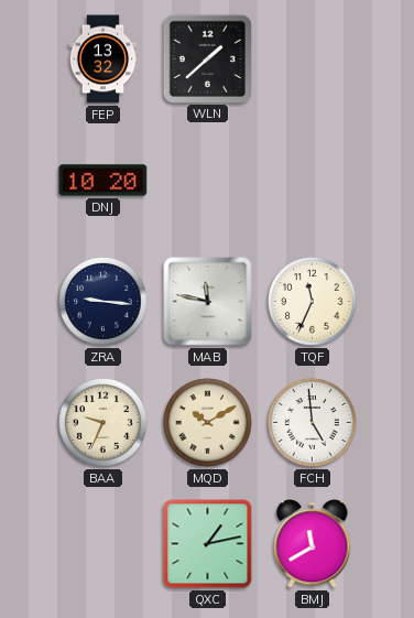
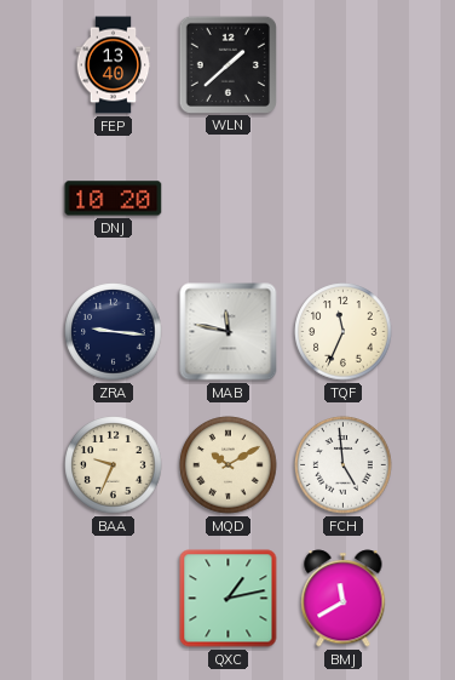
FEP: 13:32 -> 13:40 (114, 65)
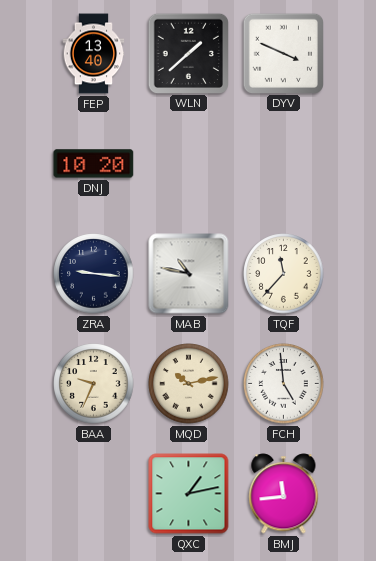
DYV: none -> 3:49 (283, 53)
MAB: 11:47 -> 10:47 (189, 274)
TQF: 11:34 -> 11:37 (284, 274)
MQD: 10:10 -> 10:13 (189, 384)
BMJ: 11:40 -> 11:44 (284, 494)
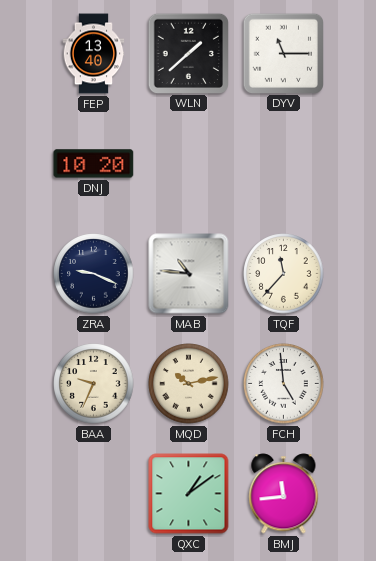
DYV: 3:49 -> 11:15 (283, 53)
ZRA: 9:16 -> 9:19 (94, 274)
MAB: 10:47 -> 10:46 (189, 274)
QXC: 1:13 -> 1:09 (189, 494)
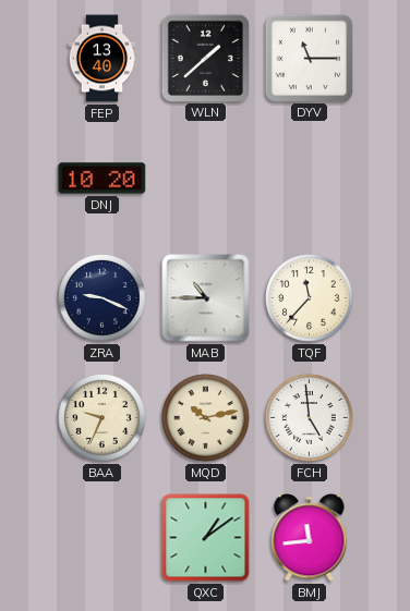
MAB: 10:46 -> 10:45 (206, 298)
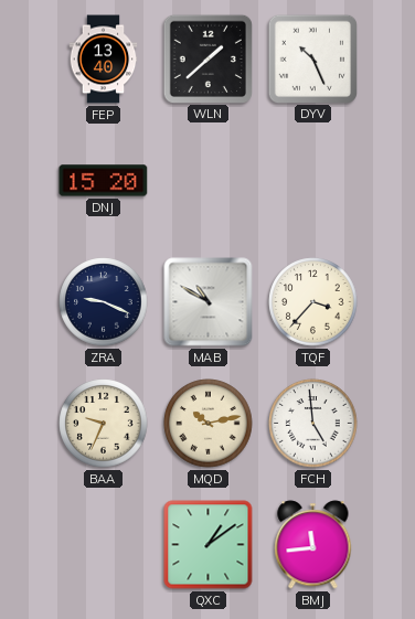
DYV: 11:15 -> 10:26 (312, 58)
DNJ: 10:20 -> 15:20 (104, 181)
MAB: 10:45 -> 10:50 (209, 302)
TQF: 11:37 -> 3:37 (313, 302)
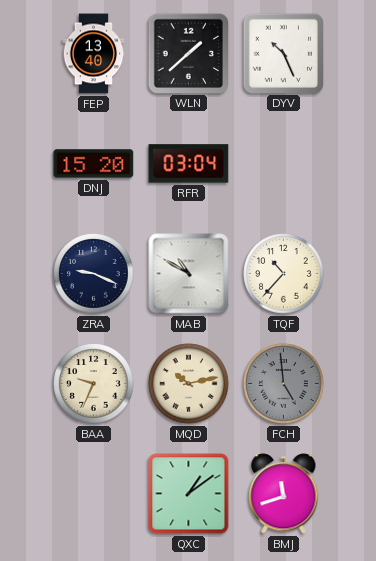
RFR: none -> 03:04 (189, 164)
TQF: 3:37 -> 10:37 (284, 274)
FCH dial: white -> grey (284, 384)
BMJ: 11:44 -> 11:42 (284, 494)
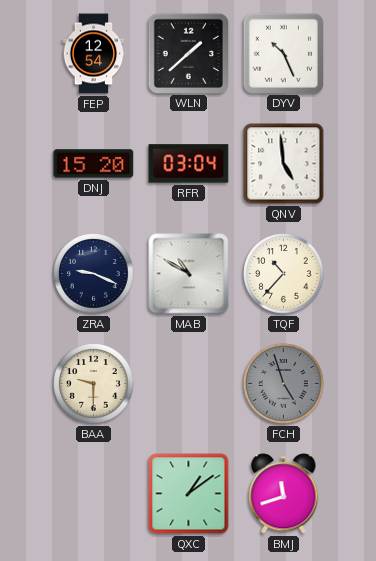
FEP: 13:40 -> 12:54 (94, 54)
QNV: none -> 4:59 (284, 164)
BAA: 9:34 -> 9:30 (94, 384)
MQD: 10:13 -> none (189, 384)
FCH: 4:59 -> 4:57 (284, 384)
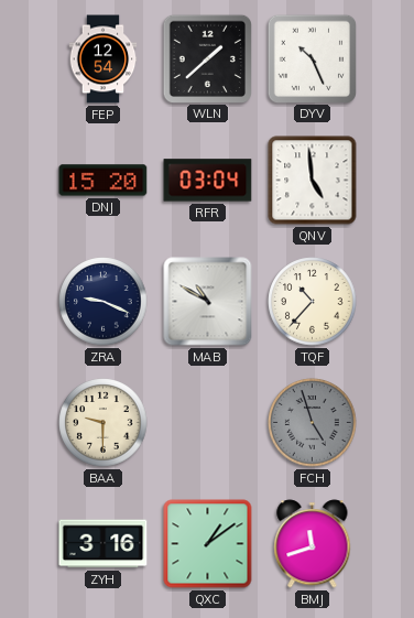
ZYH: none -> 3:16 (103, 544)
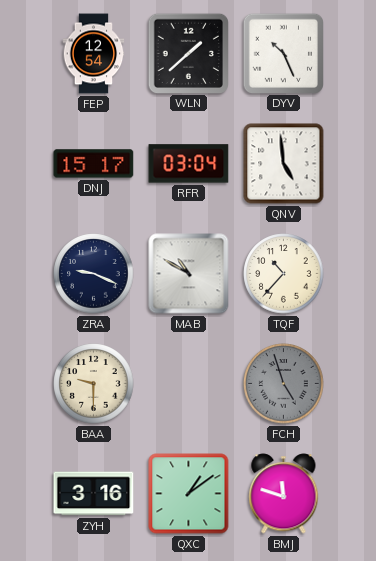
DNJ: 15:20 -> 15:17 (94, 164)
BMJ: 11:42 -> 11:48 (284, 494)
